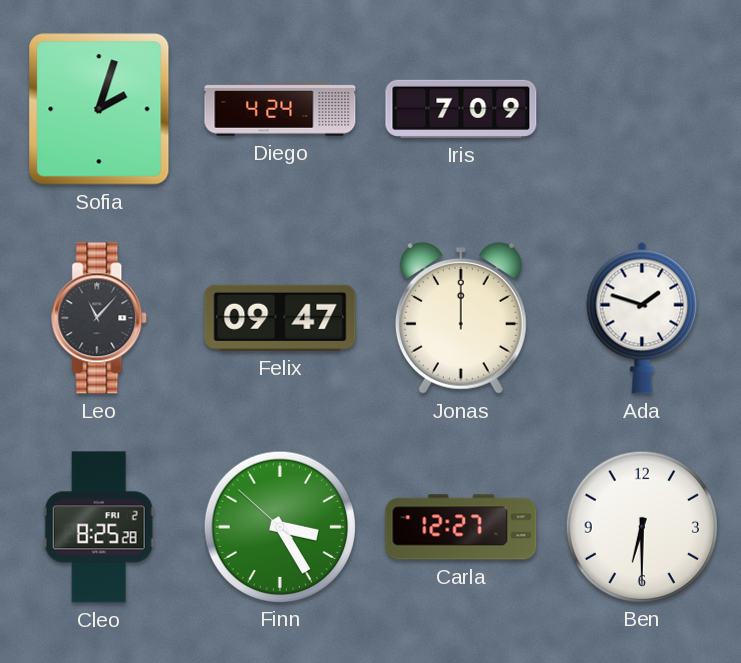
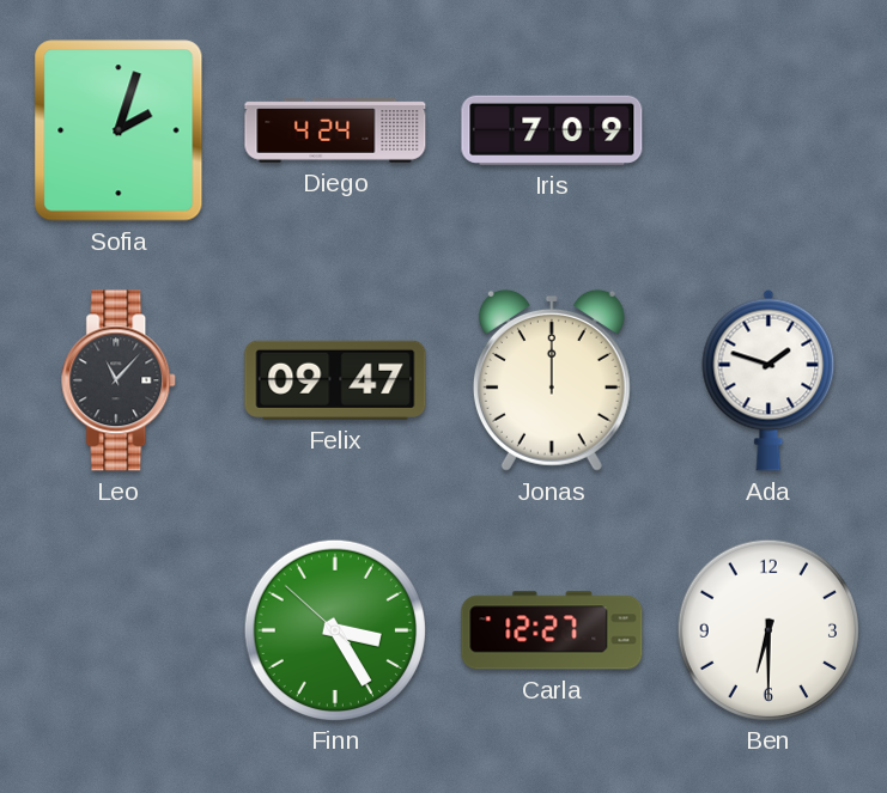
Cleo: 8:25 -> none (99, 527)
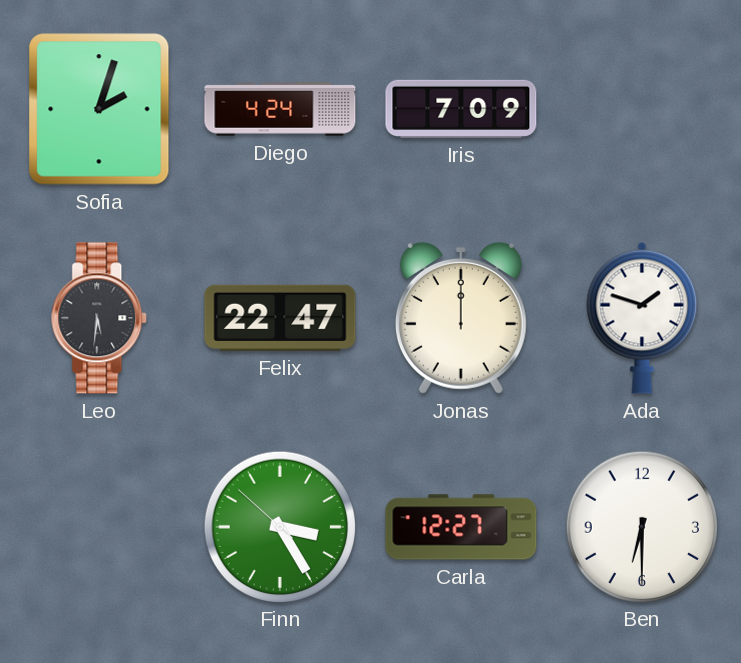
Leo: 11:07 -> 5:31 (100, 318)
Felix: 09:47 -> 22:47 (280, 318)
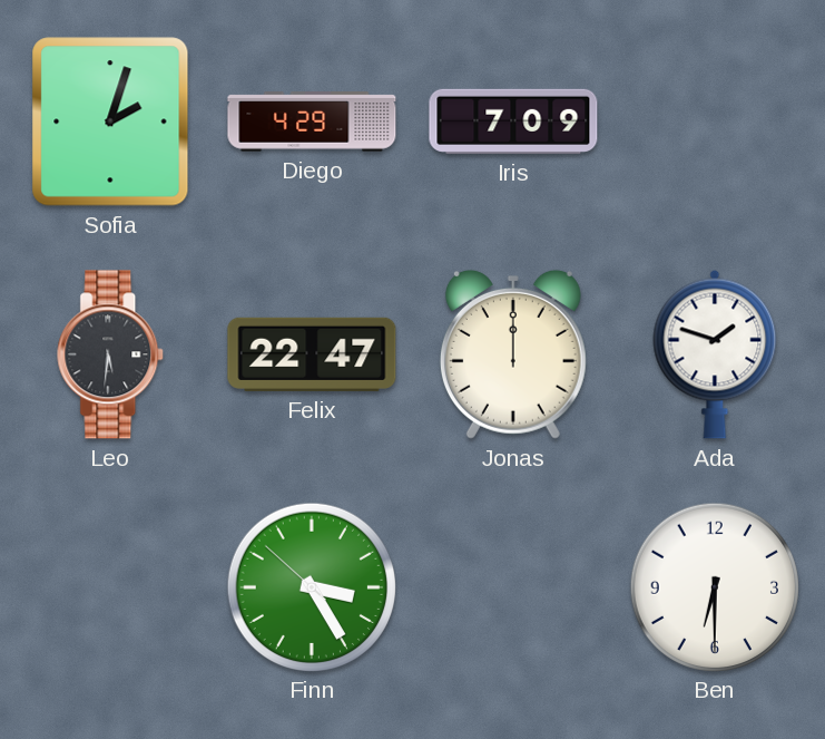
Diego: 4:24 -> 4:29 (312, 121)
Carla: 12:27 -> none (461, 527)
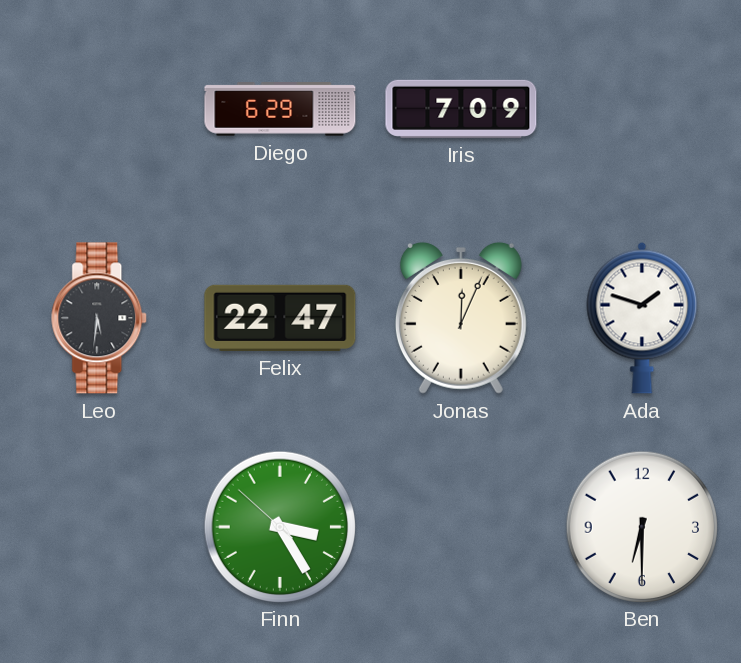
Sofia: 2:03 -> none (110, 121)
Diego: 4:29 -> 6:29 (280, 109)
Jonas: 12:00 -> 12:04 (461, 318)
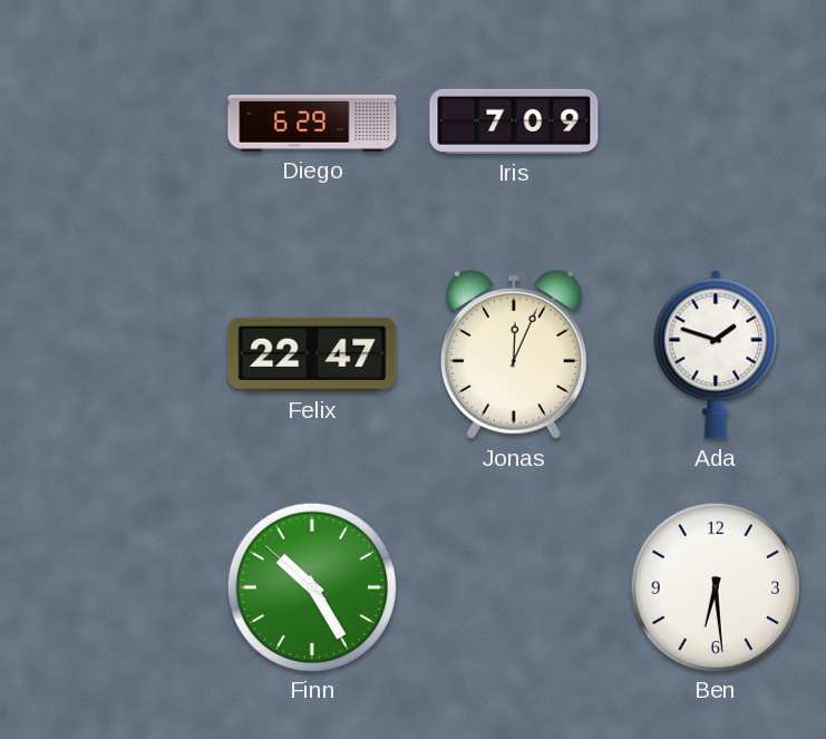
Leo: 5:31 -> none (100, 318)
Finn: 3:24 -> 10:24 (311, 586)
Ben: 6:30 -> 6:29 (715, 586)
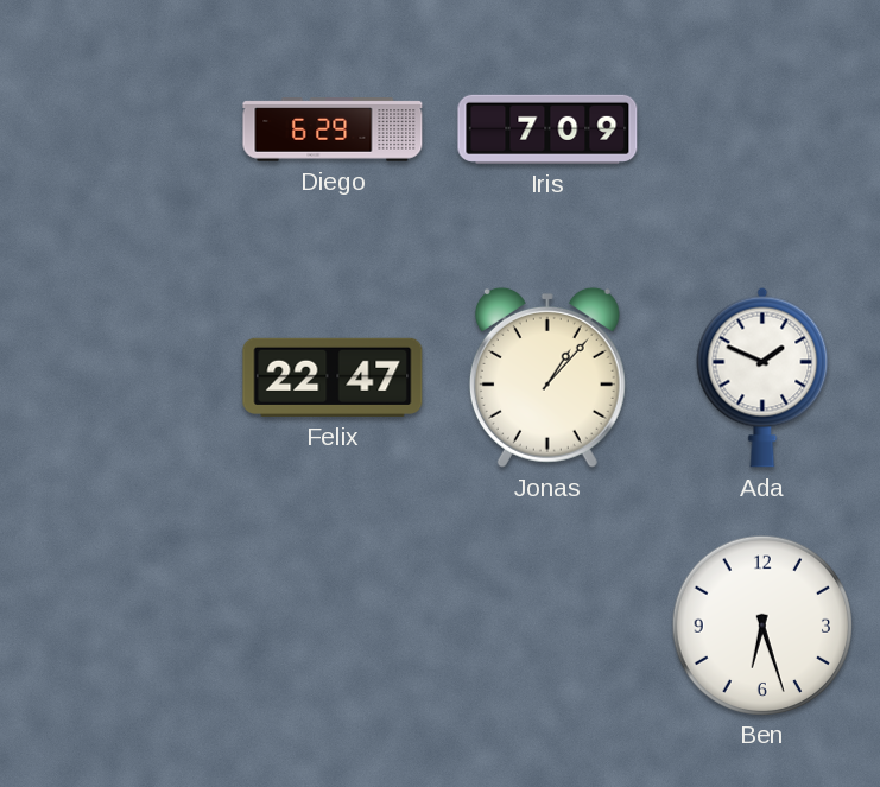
Jonas: 12:04 -> 1:07 (547, 377)
Ada: 1:48 -> 1:49 (762, 377)
Finn: 10:24 -> none (311, 586)
Ben: 6:29 -> 6:27 (761, 624)
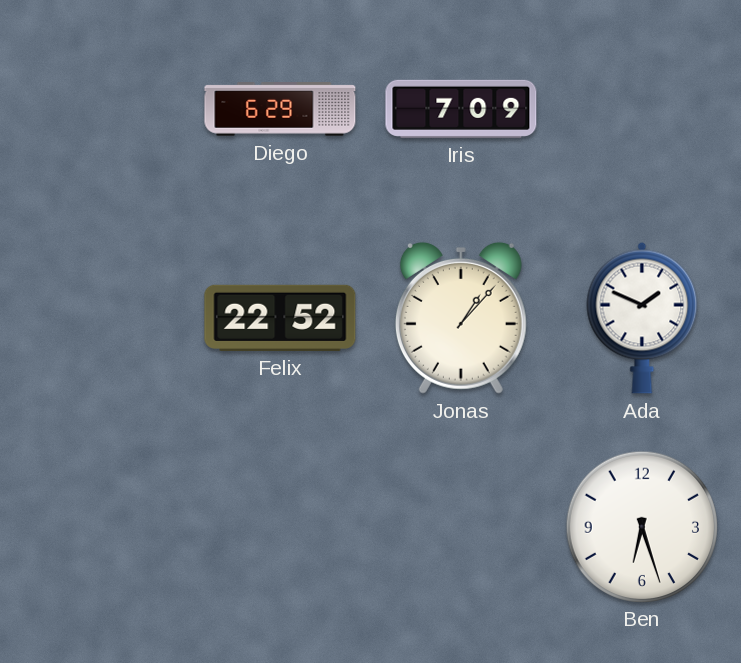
Felix: 22:47 -> 22:52 (280, 318)
